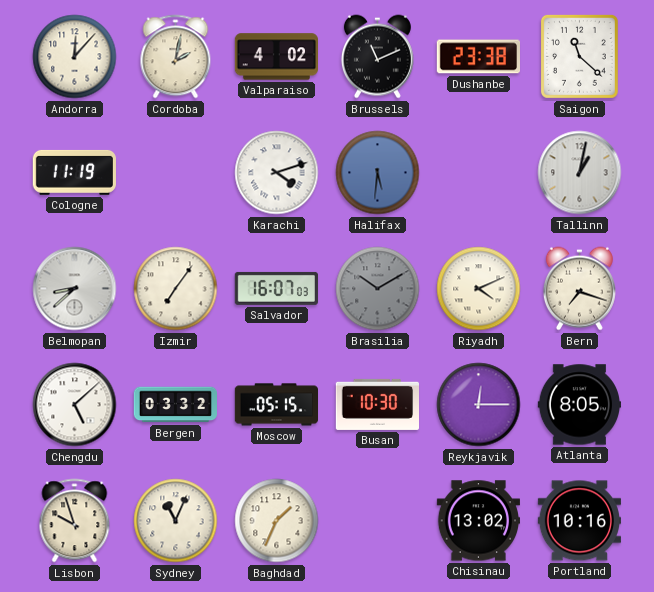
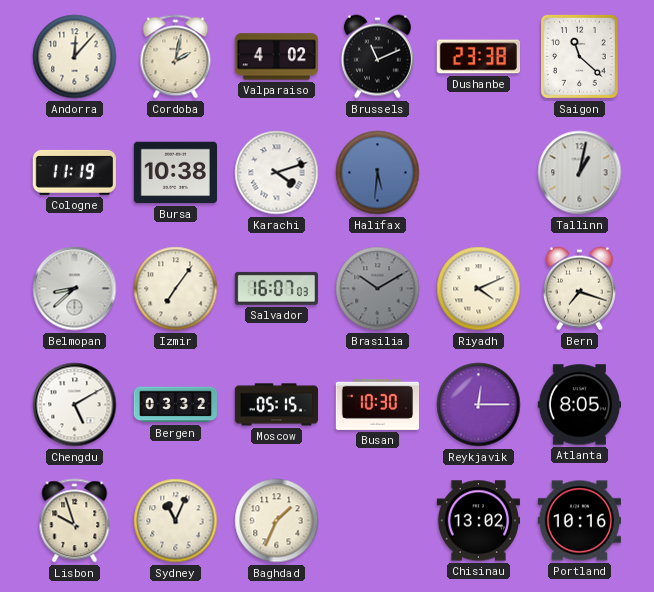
Bursa: none -> 10:38 (175, 173)
Chengdu: 5:08 -> 5:10 (75, 405)
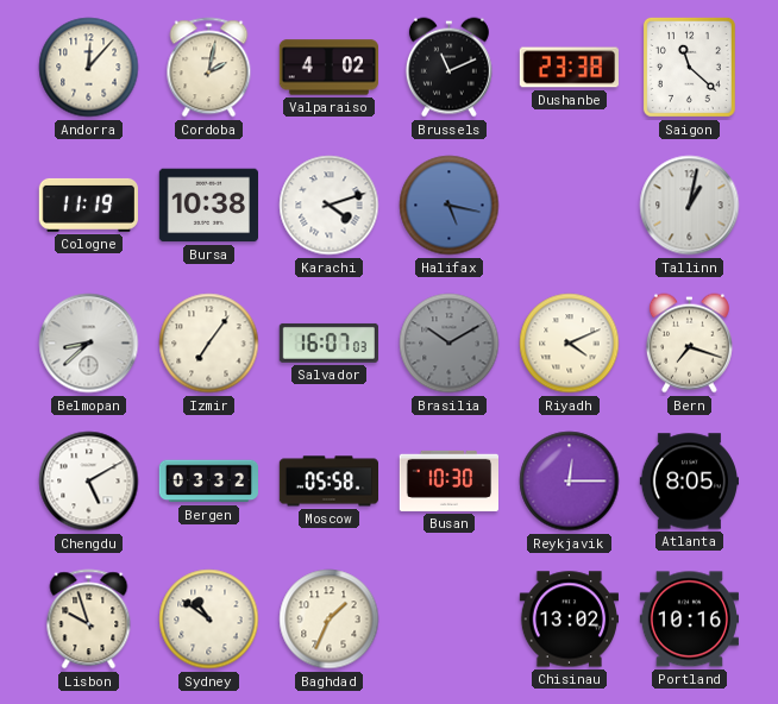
Halifax: 5:31 -> 5:17 (450, 206)
Moscow: 05:15 -> 05:58 (328, 482)
Sydney: 11:04 -> 10:51 (209, 620)
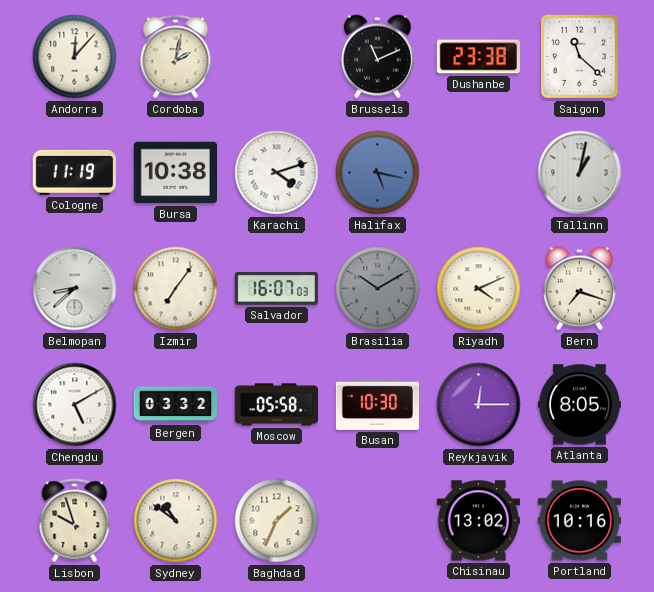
Valparaiso: 4:02 -> none (328, 68)
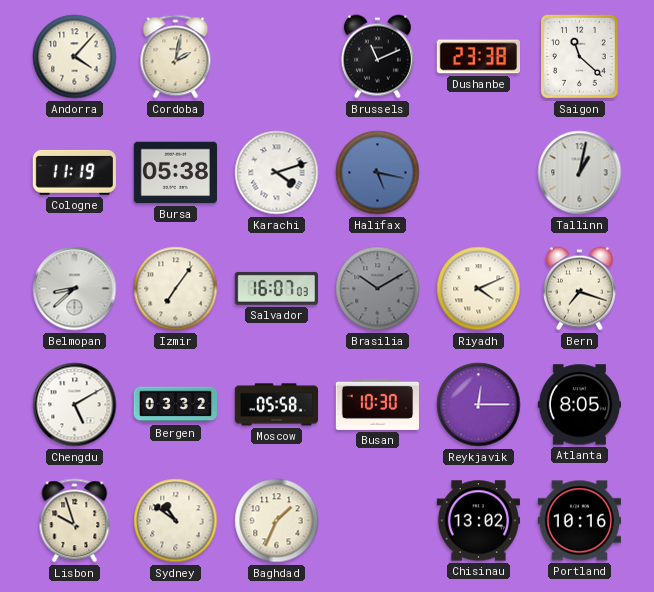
Andorra: 12:07 -> 4:07 (75, 57)
Bursa: 10:38 -> 05:38 (175, 173)
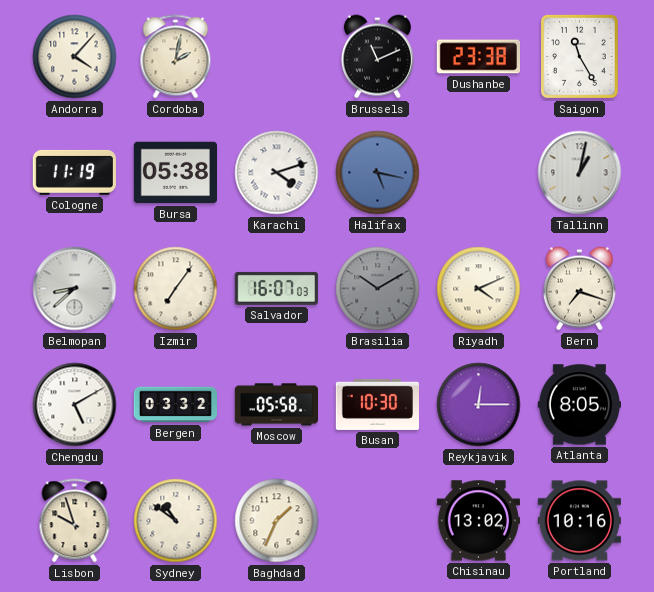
Saigon: 11:22 -> 11:25 (579, 56)
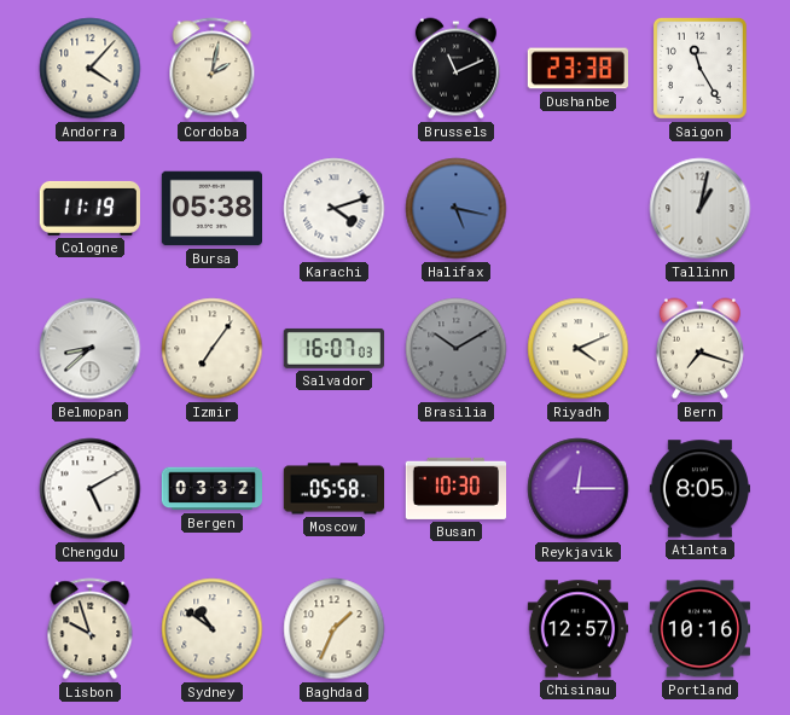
Chisinau: 13:02 -> 12:57 (577, 629)
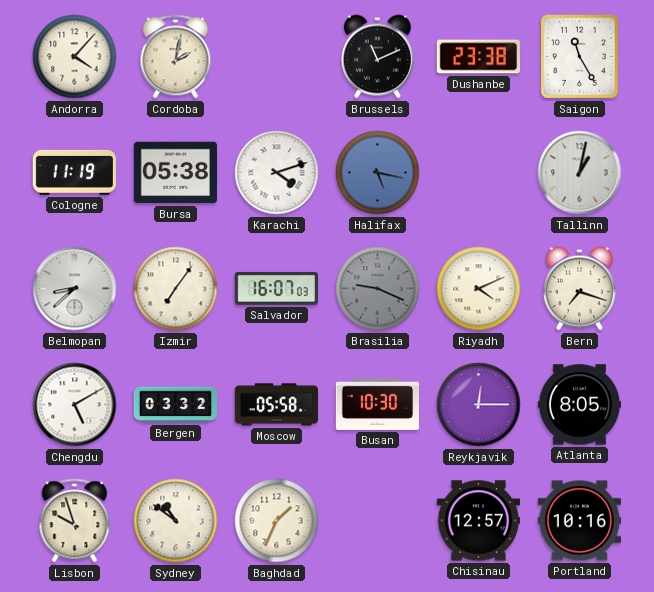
Brasilia: 10:10 -> 9:19 (378, 289)
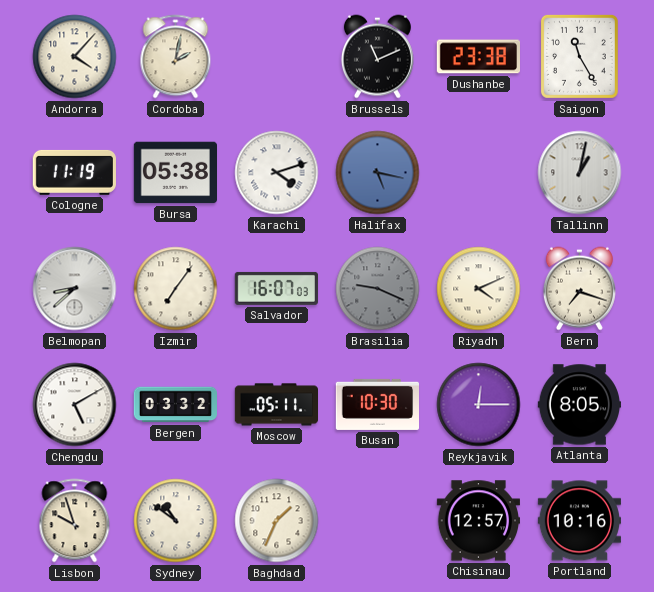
Moscow: 05:58 -> 05:11 (276, 405)
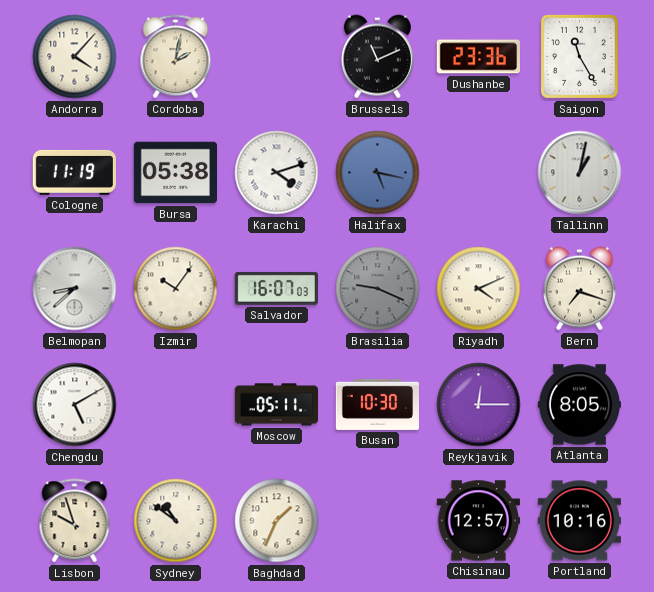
Dushanbe: 23:38 -> 23:36 (478, 57)
Izmir: 7:06 -> 10:06 (176, 289)
Bergen: 03:32 -> none (175, 405)
